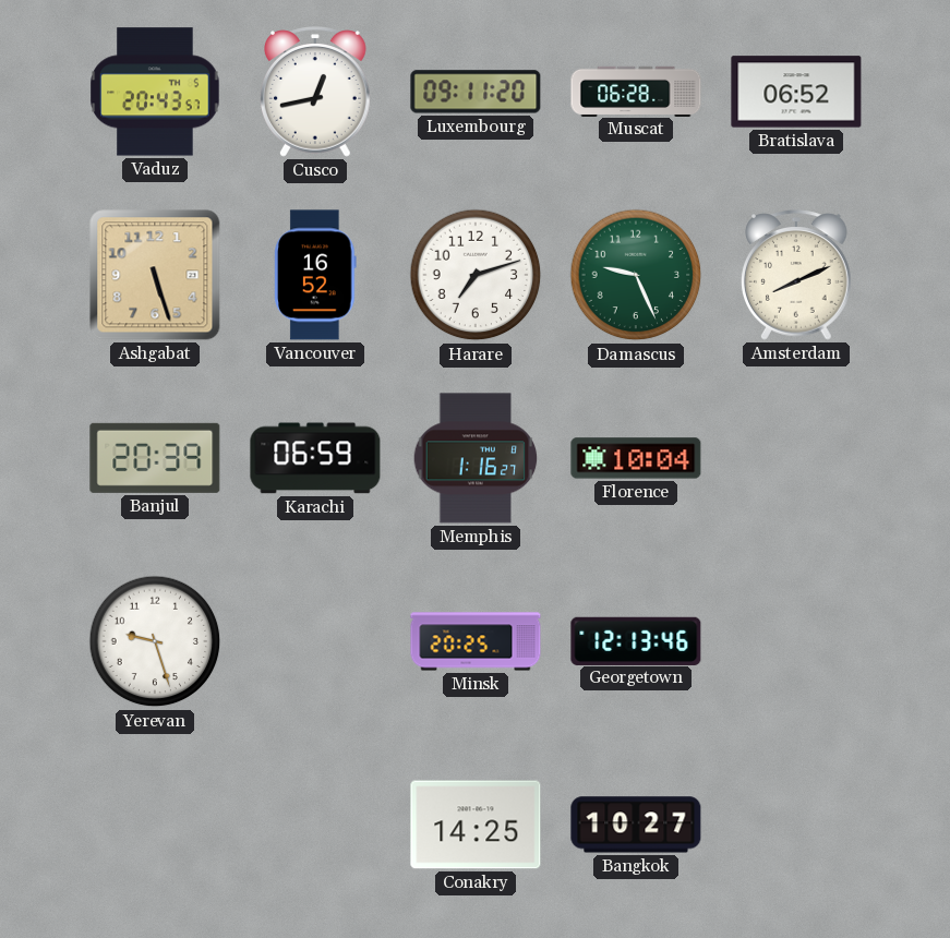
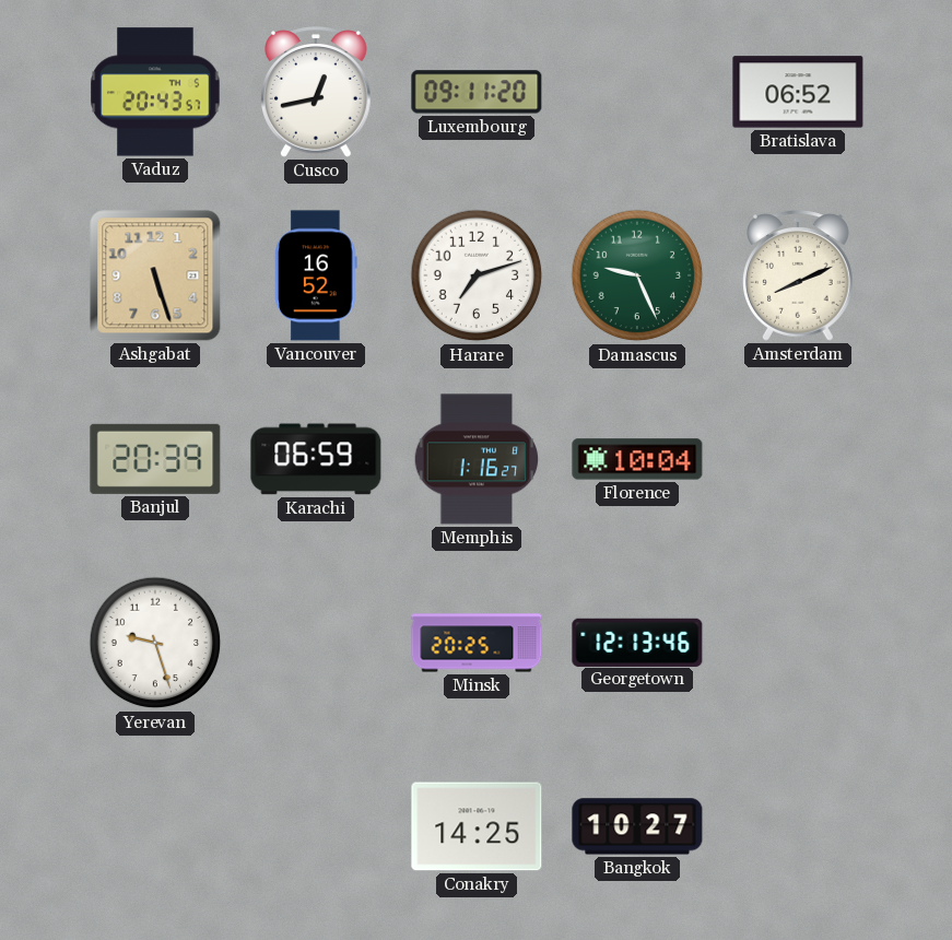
Muscat: 06:28 -> none (636, 91)
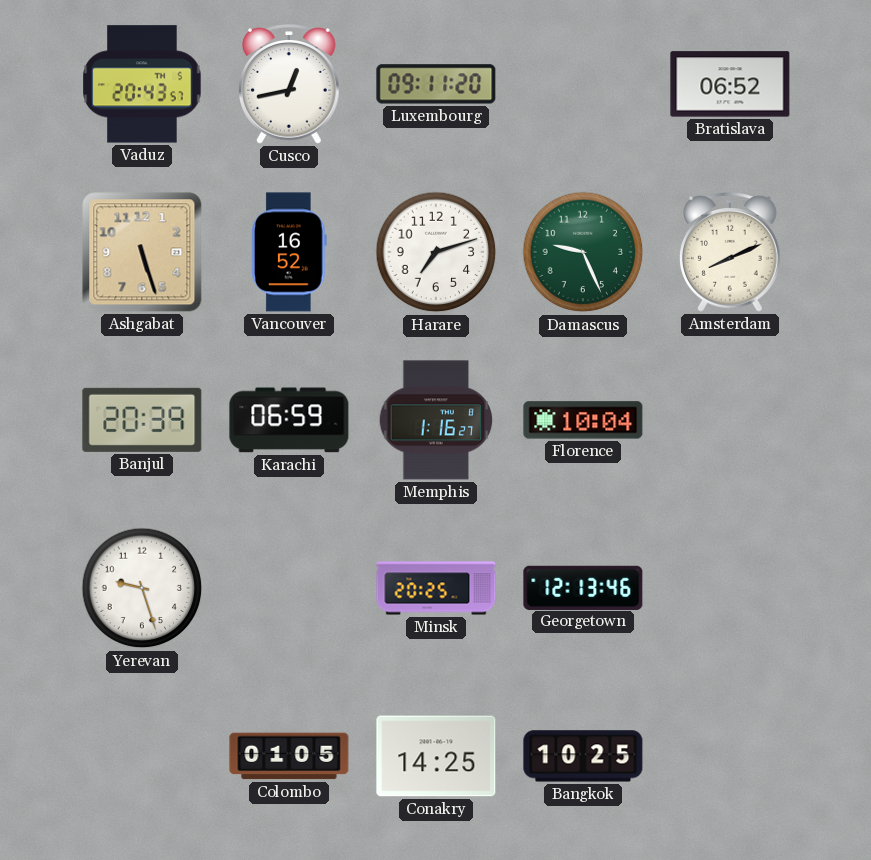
Colombo: none -> 01:05 (289, 756)
Bangkok: 10:27 -> 10:25 (583, 756)
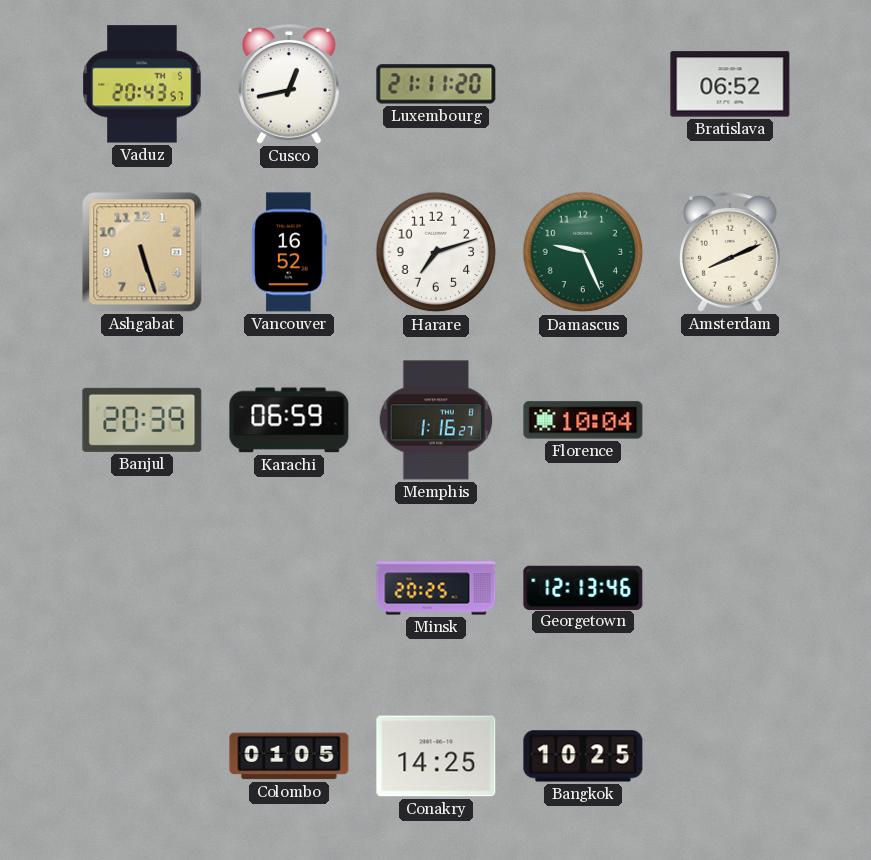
Luxembourg: 09:11 -> 21:11 (436, 84)
Yerevan: 9:27 -> none (142, 588)
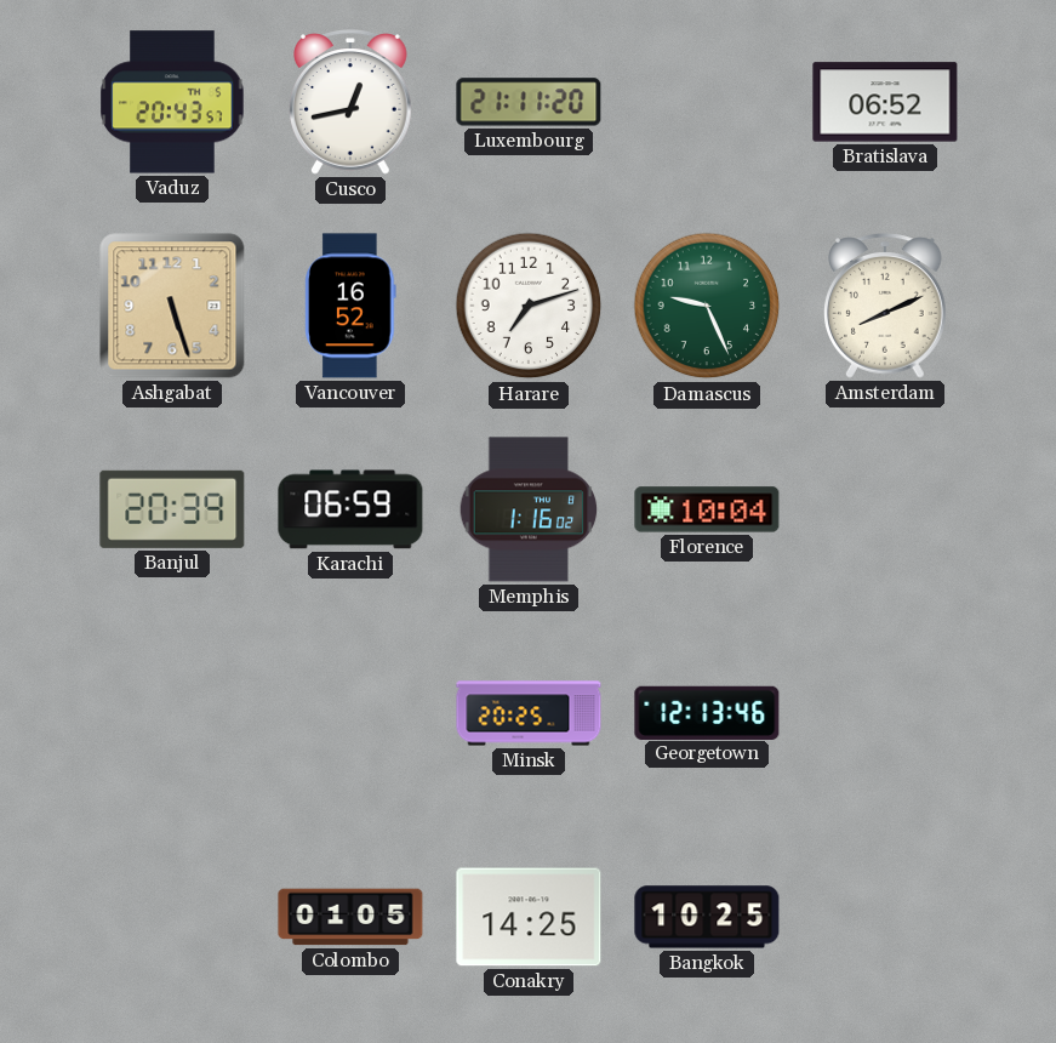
Memphis: 1:16:27 -> 1:16:02 (529, 509)
